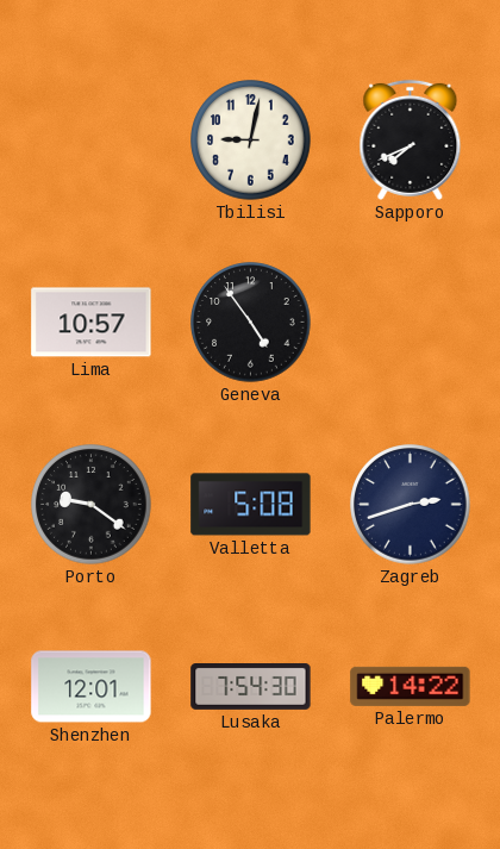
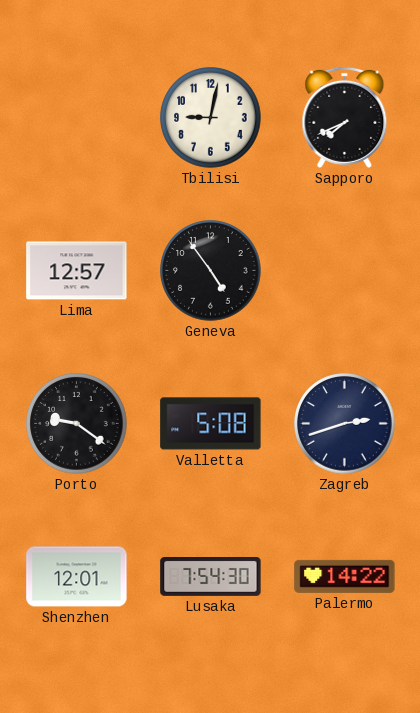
Lima: 10:57 -> 12:57 (77, 271)
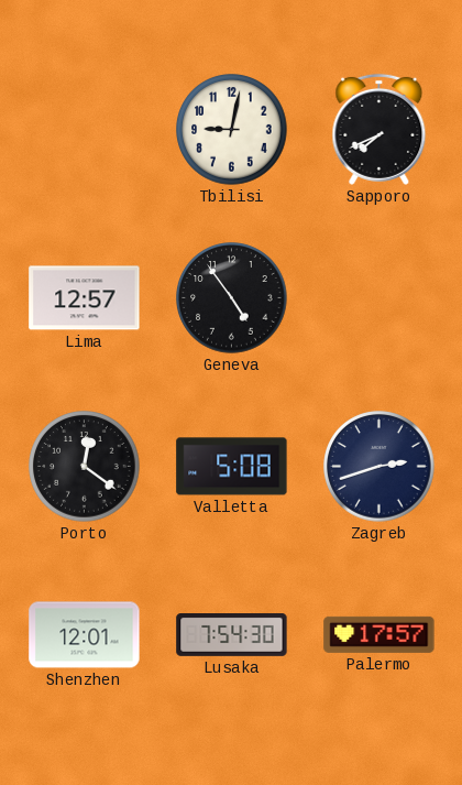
Porto: 9:21 -> 12:21 (85, 467)
Palermo: 14:22 -> 17:57 (380, 634)
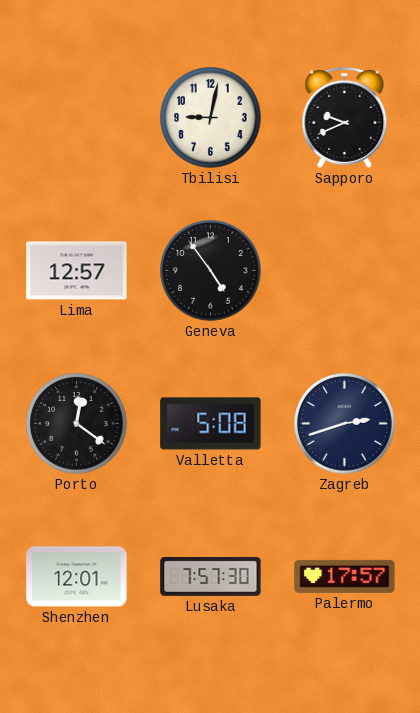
Sapporo: 7:41 -> 9:41 (345, 117)
Lusaka: 7:54 -> 7:57 (211, 577)
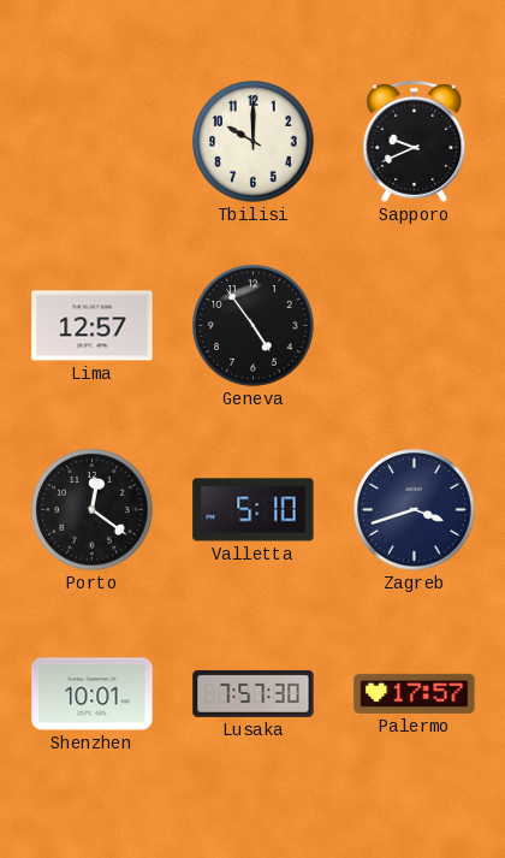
Tbilisi: 9:02 -> 10:00 (254, 142)
Valletta: 5:08 -> 5:10 (254, 510)
Zagreb: 2:42 -> 3:42 (415, 510)
Shenzhen: 12:01 -> 10:01 (93, 694)
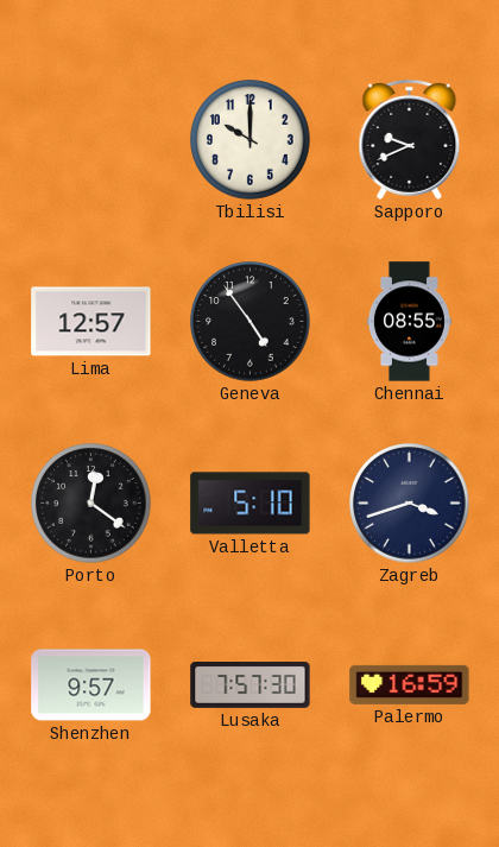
Chennai: none -> 08:55 (409, 322)
Shenzhen: 10:01 -> 9:57 (91, 685)
Palermo: 17:57 -> 16:59 (410, 684)
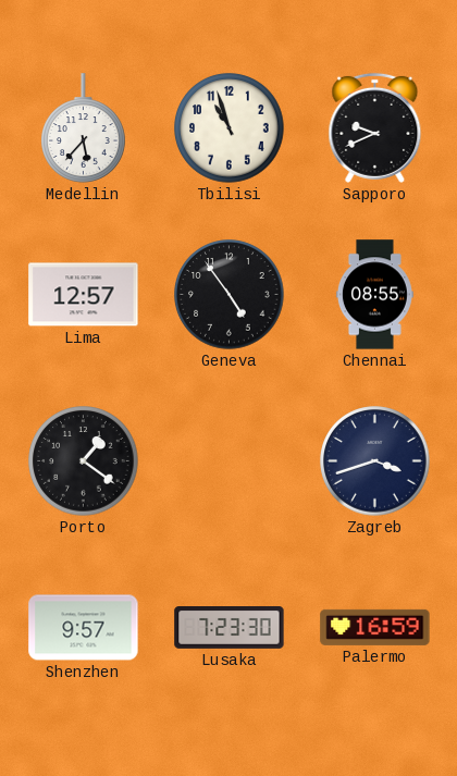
Medellin: none -> 5:37 (84, 128)
Tbilisi: 10:00 -> 10:57 (230, 128)
Porto: 12:21 -> 1:21 (84, 461)
Valletta: 5:10 -> none (251, 504)
Lusaka: 7:57 -> 7:23 (230, 628)
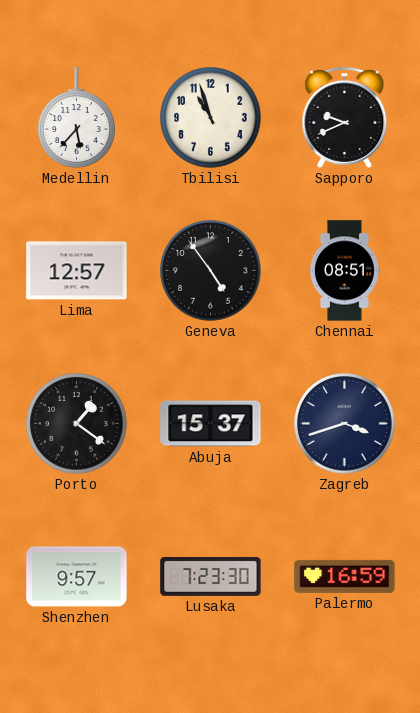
Chennai: 08:55 -> 08:51 (344, 271)
Abuja: none -> 15:37 (211, 424)
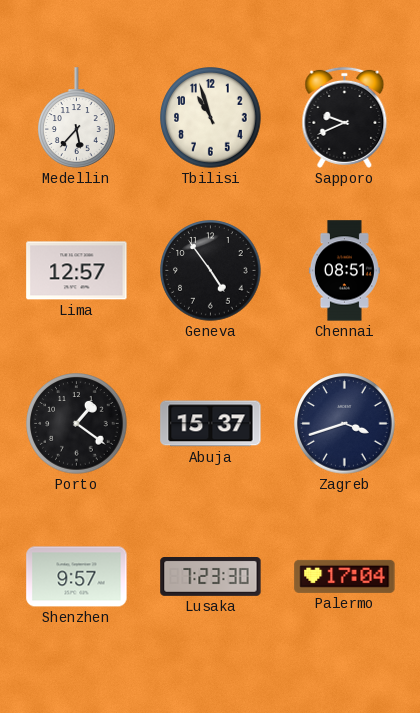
Palermo: 16:59 -> 17:04 (345, 576)
